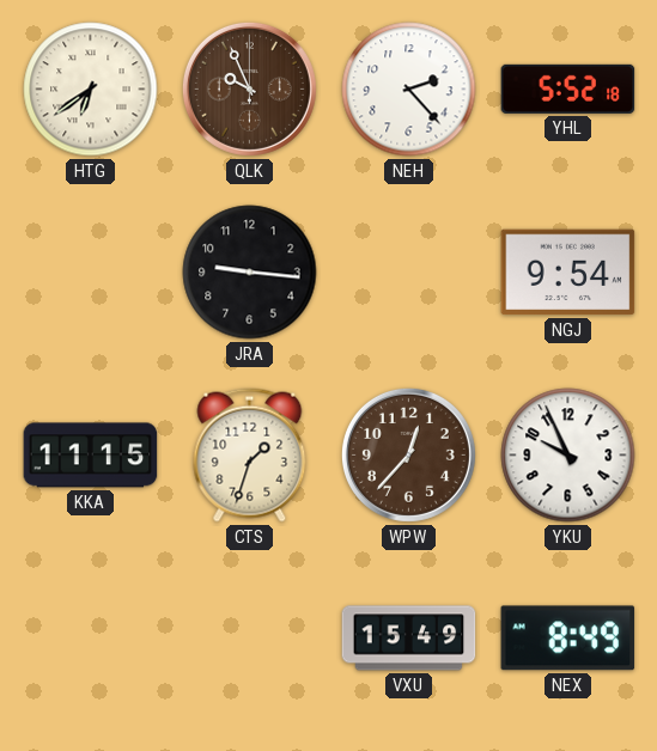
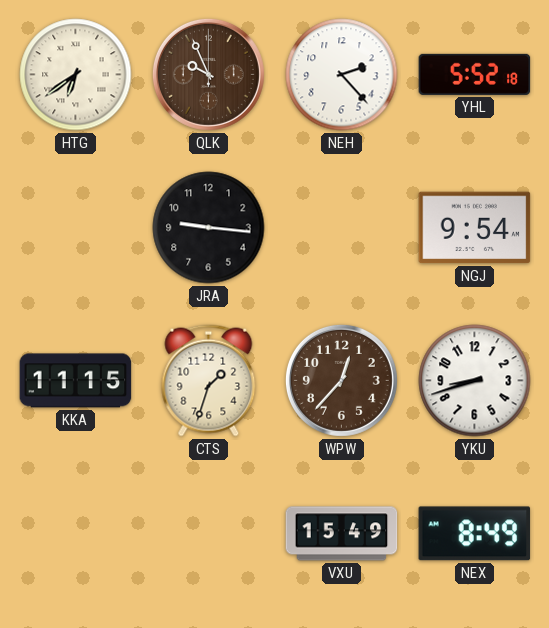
YKU: 9:56 -> 8:42 (475, 381)
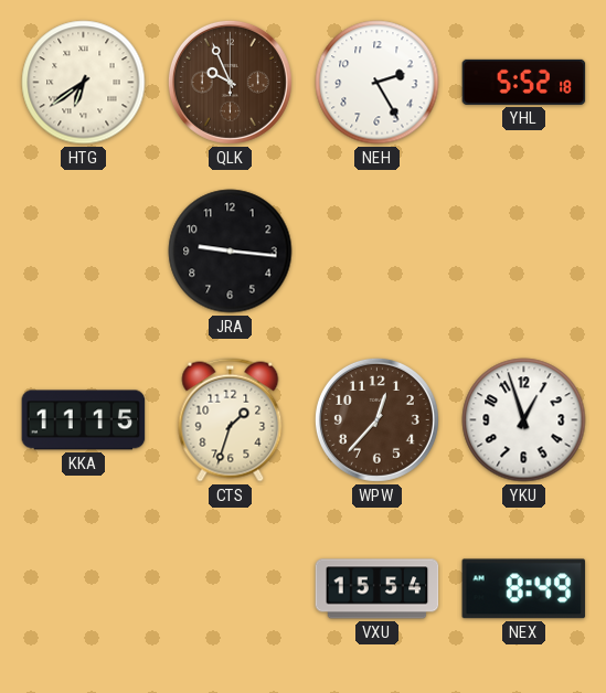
NEH: 2:23 -> 2:25 (378, 83)
NGJ: 9:54 -> none (475, 228)
YKU: 8:42 -> 12:57 (524, 420)
VXU: 15:49 -> 15:54 (378, 589)
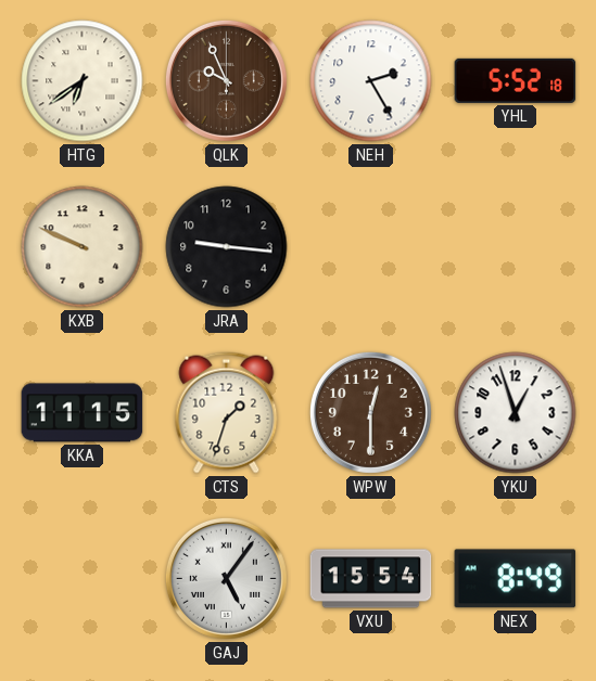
KXB: none -> 9:49 (83, 247)
WPW: 12:37 -> 12:30 (370, 412)
GAJ: none -> 5:06 (226, 578)
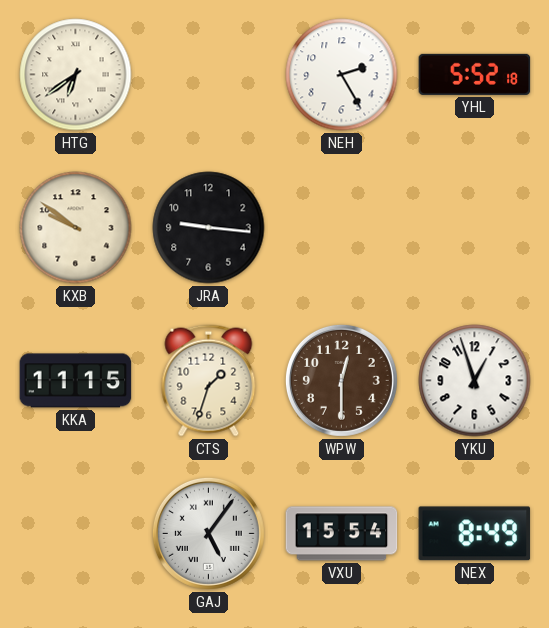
QLK: 9:56 -> none (226, 80)
KXB: 9:49 -> 9:51 (76, 228)
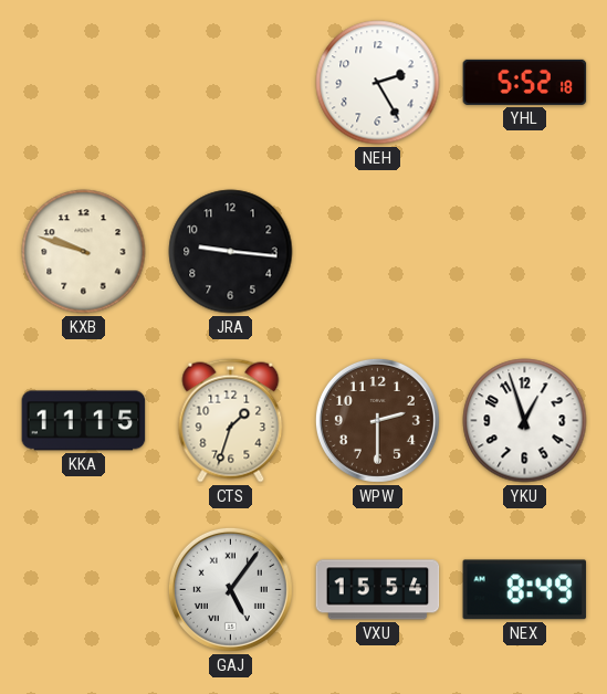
HTG: 6:39 -> none (76, 75)
KXB: 9:51 -> 9:48 (84, 252)
WPW: 12:30 -> 2:30 (377, 420)
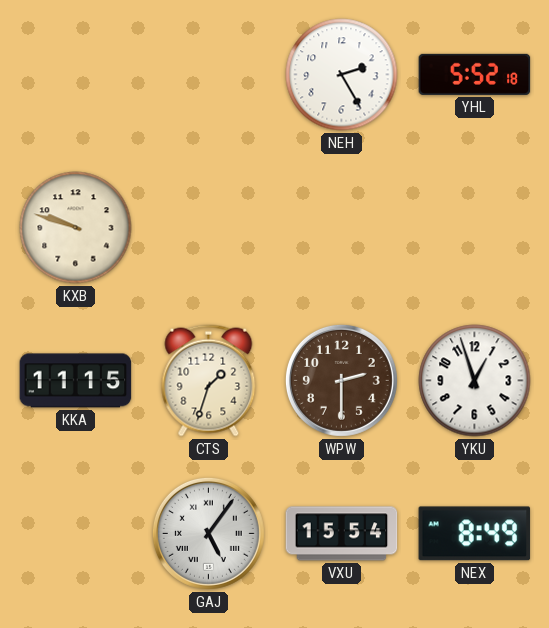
JRA: 9:16 -> none (231, 252)
